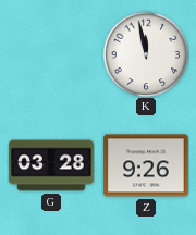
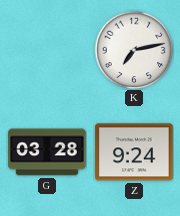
K: 11:58 -> 7:13 (134, 50)
Z: 9:26 -> 9:24 (134, 152)
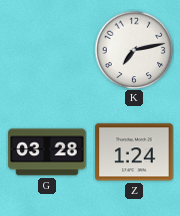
Z: 9:24 -> 1:24 (134, 152)
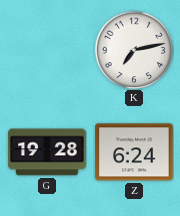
G: 03:28 -> 19:28 (47, 152)
Z: 1:24 -> 6:24 (134, 152)
